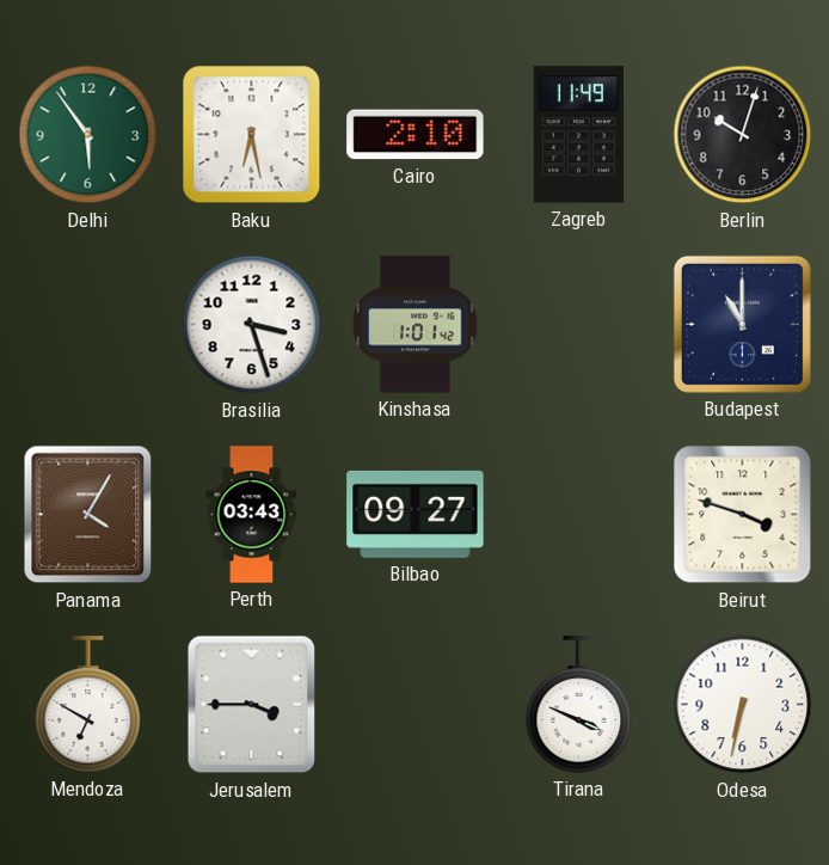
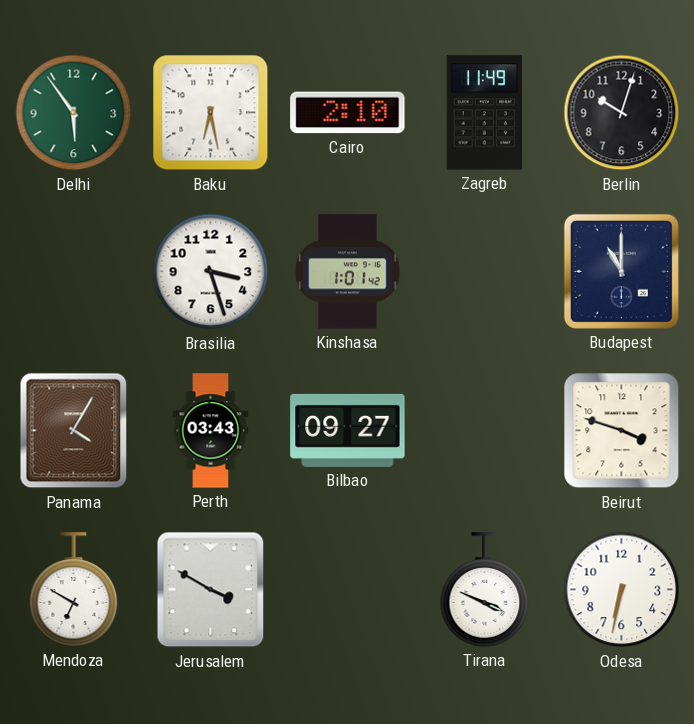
Jerusalem: 3:45 -> 3:50 (211, 590)
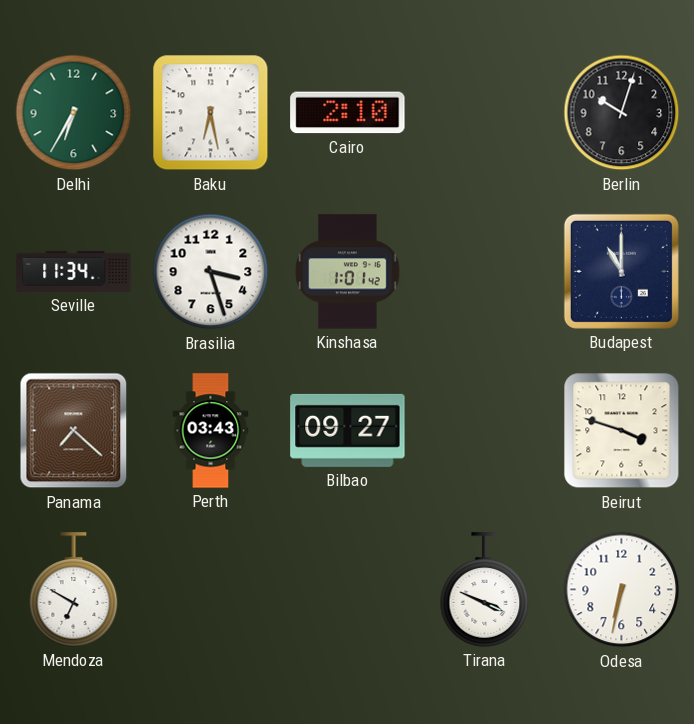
Delhi: 5:54 -> 6:35 (74, 113)
Zagreb: 11:49 -> none (485, 113)
Seville: none -> 11:34 (74, 271)
Panama: 4:05 -> 7:22 (74, 431)
Jerusalem: 3:50 -> none (211, 590)
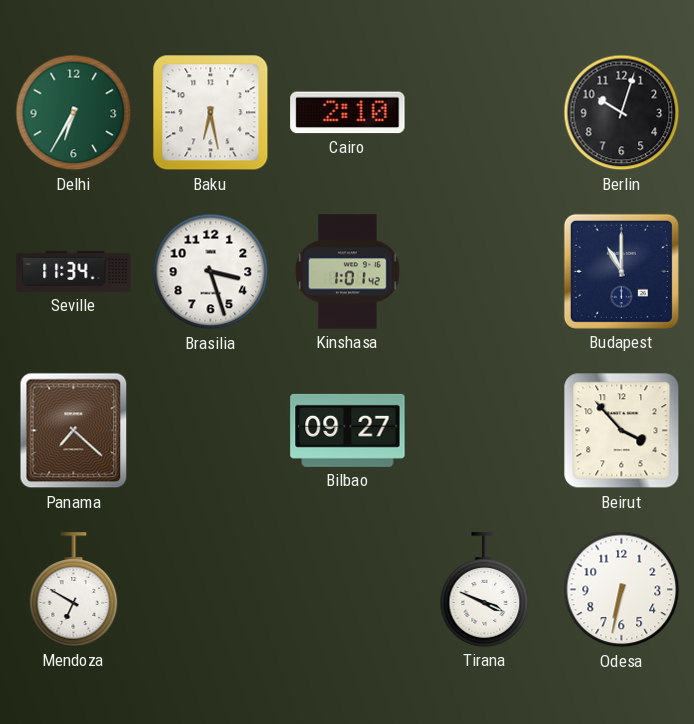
Perth: 03:43 -> none (211, 431)
Beirut: 3:48 -> 3:53 (622, 431)
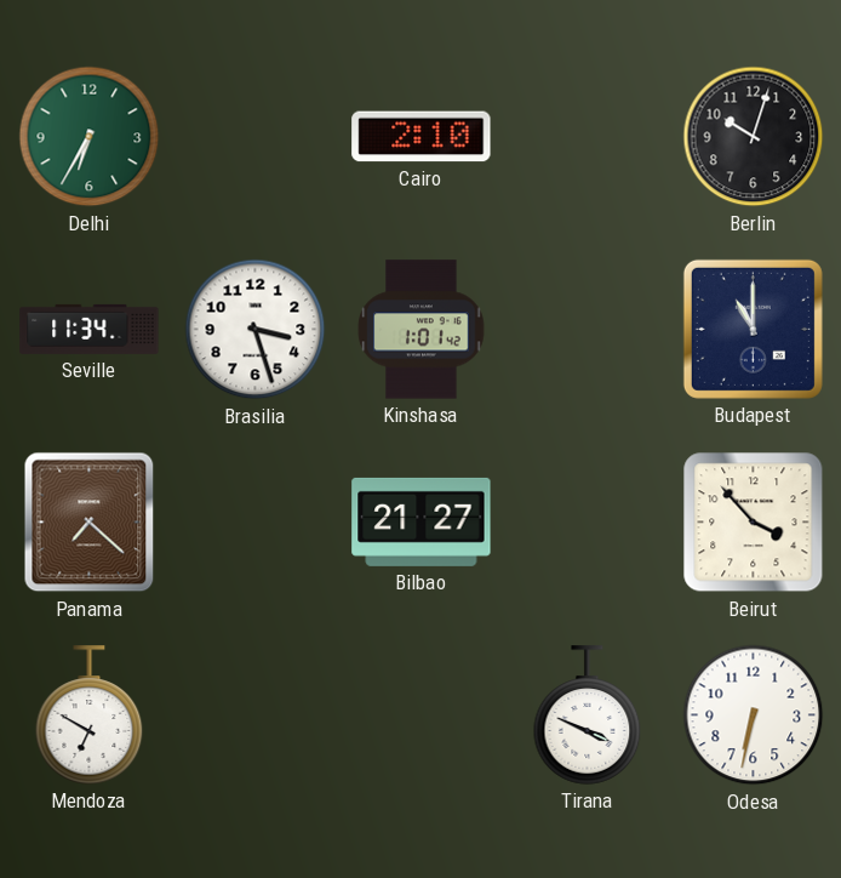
Baku: 6:28 -> none (211, 113)
Bilbao: 09:27 -> 21:27 (422, 521)
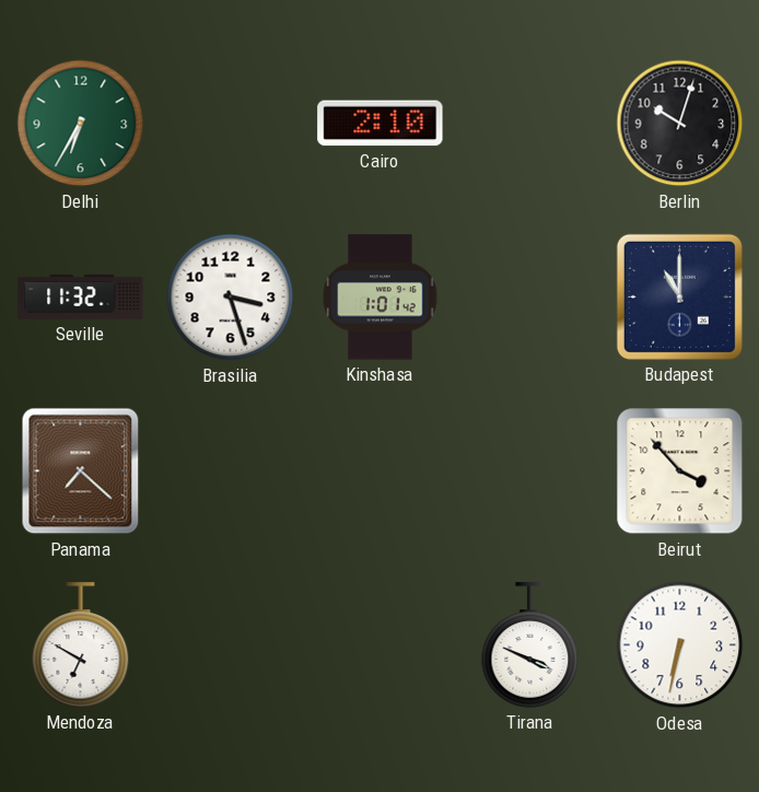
Seville: 11:34 -> 11:32 (81, 296)
Bilbao: 21:27 -> none (422, 521)
